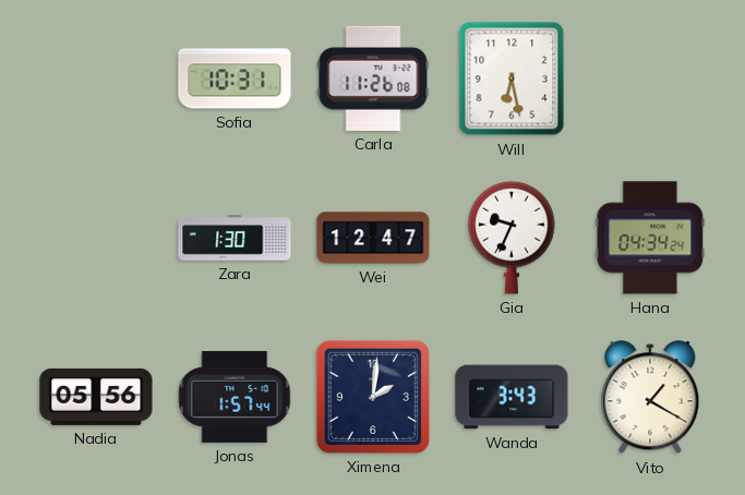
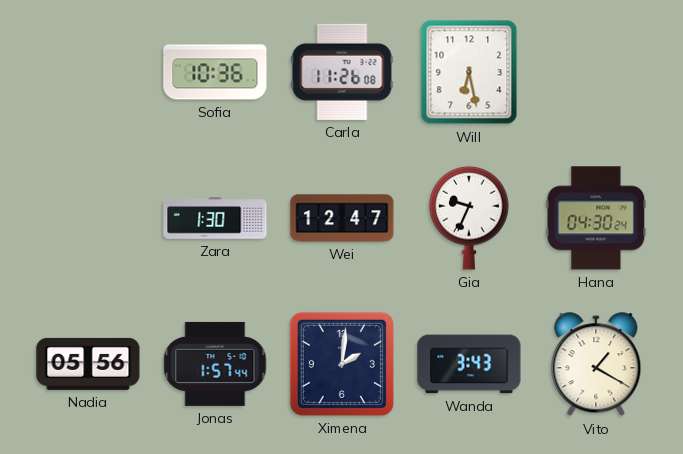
Sofia: 10:31 -> 10:36 (215, 72)
Hana: 04:34 -> 04:30 (596, 218)
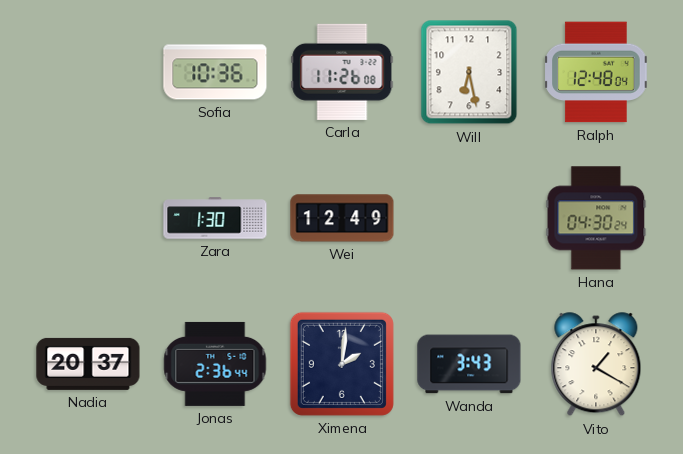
Ralph: none -> 12:48 (596, 72)
Wei: 12:47 -> 12:49 (342, 218)
Gia: 9:34 -> none (469, 218)
Nadia: 05:56 -> 20:37 (88, 364)
Jonas: 1:57 -> 2:36 (215, 364)
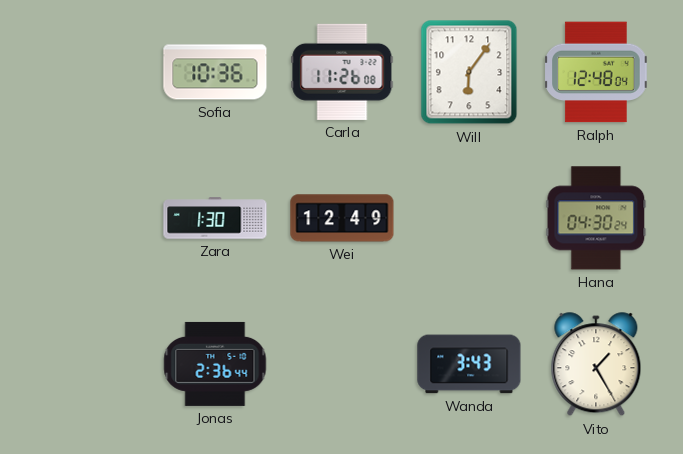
Will: 6:28 -> 6:06 (469, 72)
Nadia: 20:37 -> none (88, 364)
Ximena: 2:01 -> none (342, 364)
Vito: 1:20 -> 1:25 (596, 365)
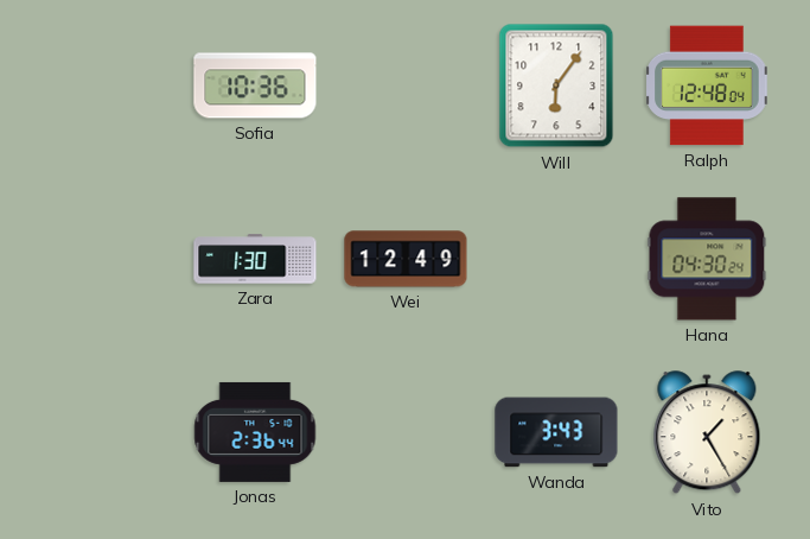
Carla: 11:26 -> none (342, 72)
